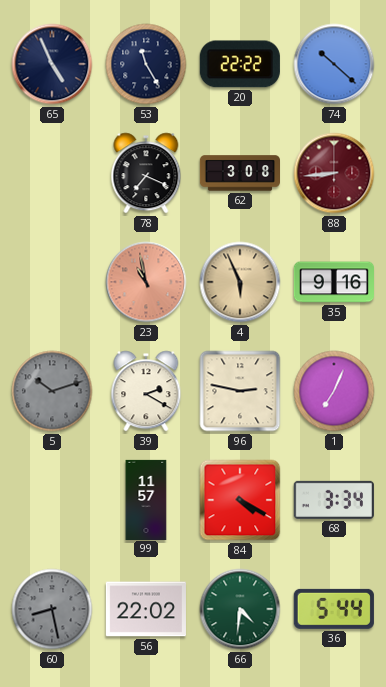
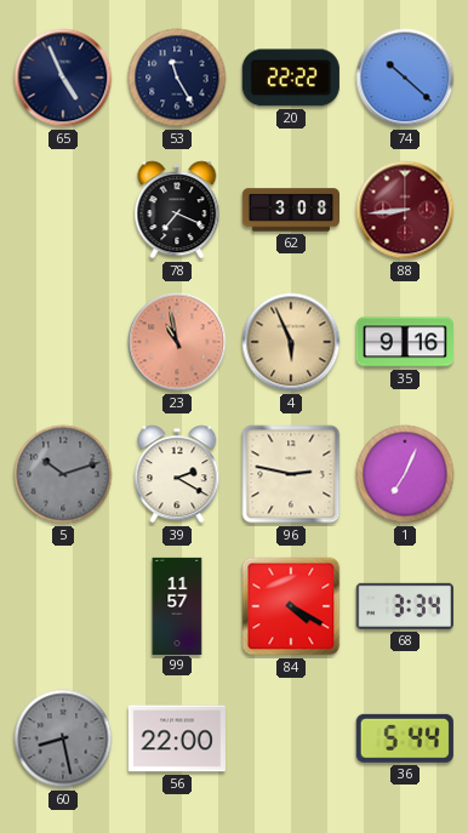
56: 22:02 -> 22:00 (177, 738)
66: 4:31 -> none (240, 609)
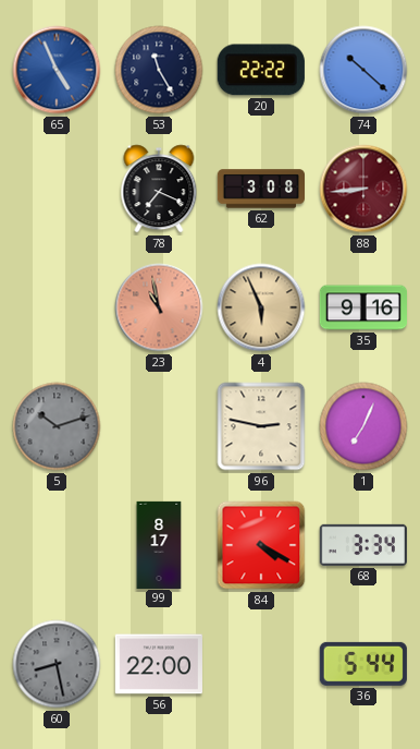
65 dial: navy -> blue (57, 70)
39: 2:20 -> none (177, 474)
99: 11:57 -> 8:17 (159, 544)
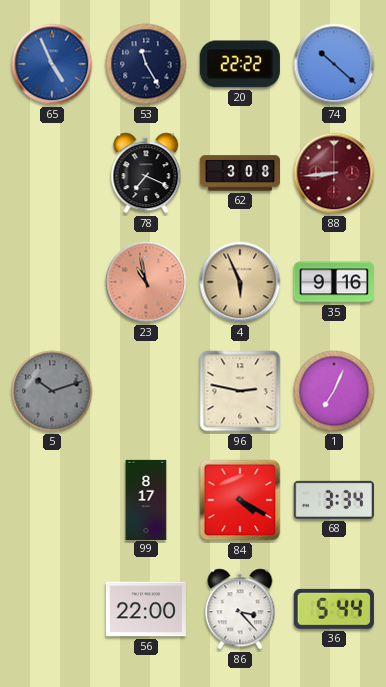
60: 8:28 -> none (57, 664)
86: none -> 3:23 (240, 609)
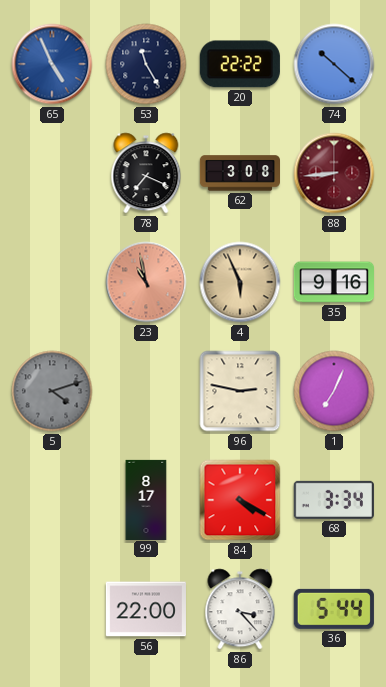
5: 10:12 -> 4:12 (52, 391)
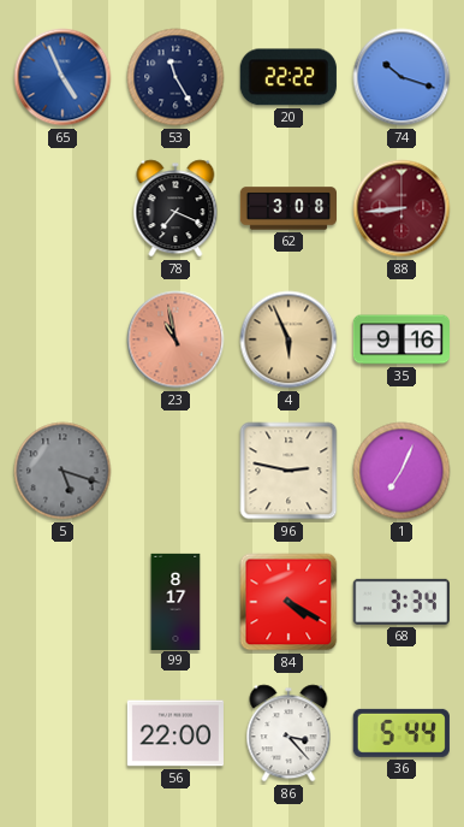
74: 10:22 -> 10:18 (401, 77)
5: 4:12 -> 5:18 (63, 471)
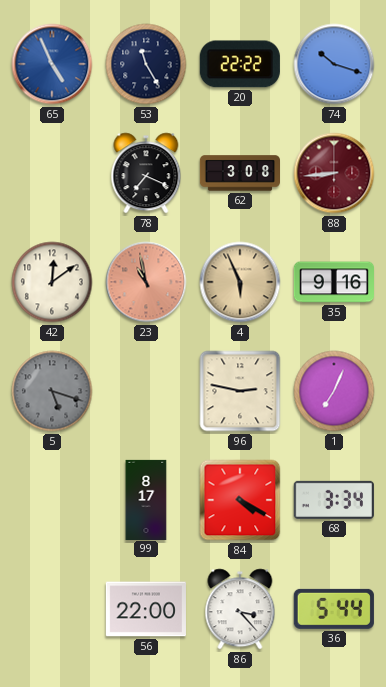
42: none -> 12:09 (52, 282)
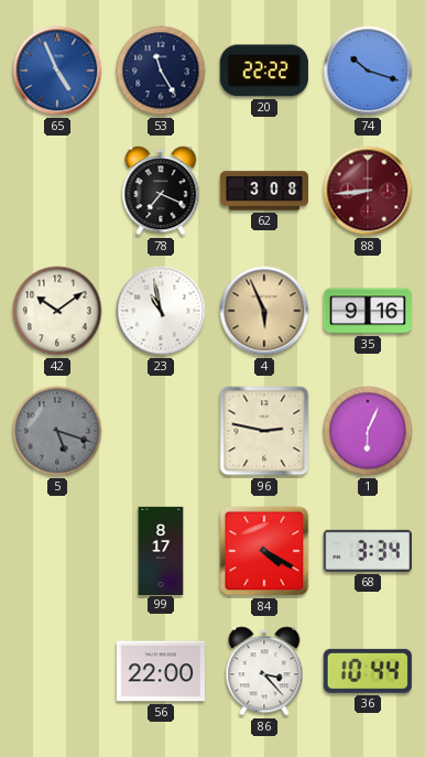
42: 12:09 -> 10:09 (57, 311)
23 dial: salmon -> white (161, 311)
1: 7:04 -> 6:04 (368, 431)
36: 5:44 -> 10:44 (368, 671)
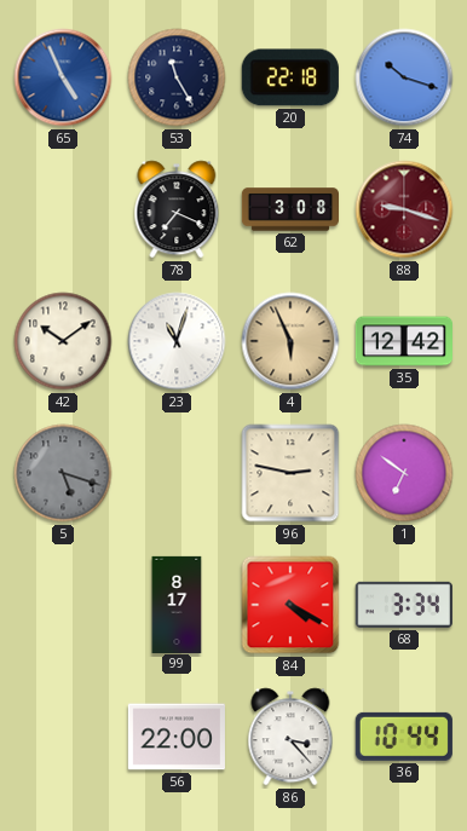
20: 22:22 -> 22:18 (290, 77)
88: 8:44 -> 9:18 (404, 209)
23: 10:58 -> 11:03 (177, 341)
35: 9:16 -> 12:42 (403, 341)
1: 6:04 -> 6:51 (404, 473)
